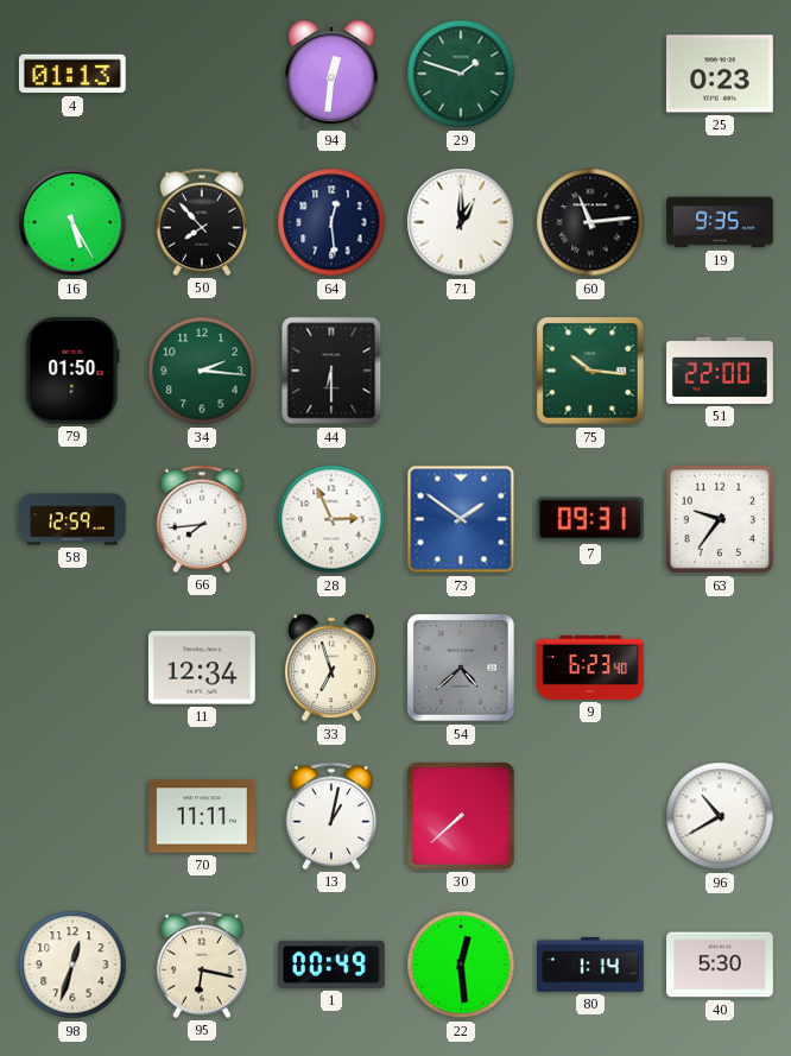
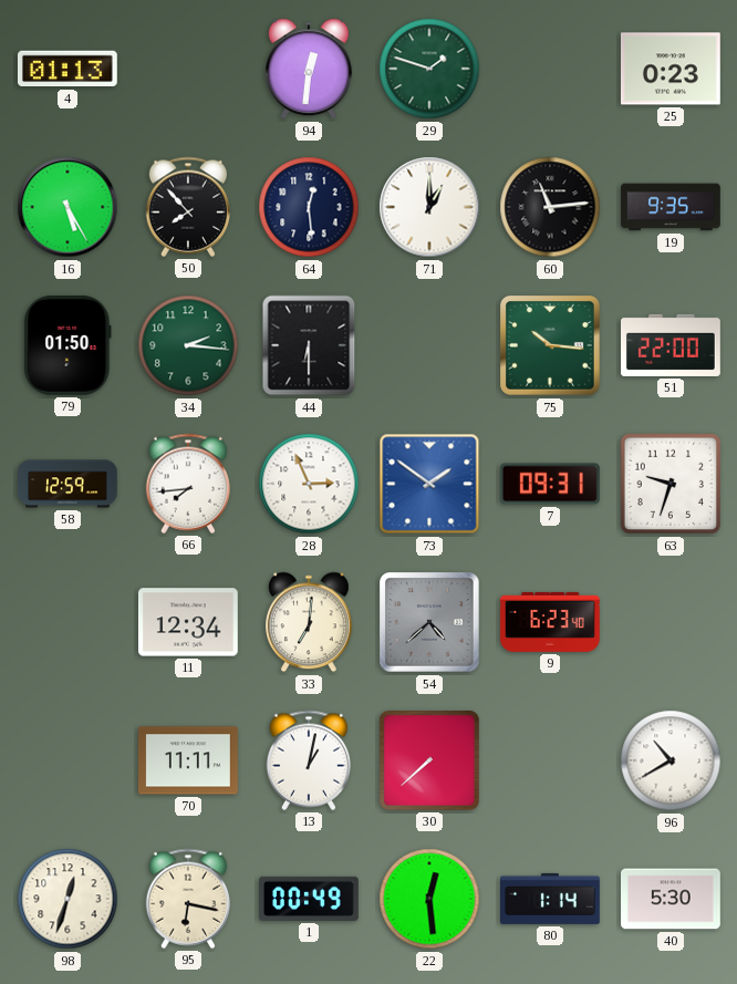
63: 9:36 -> 9:33 (671, 484)
33: 6:57 -> 7:01 (309, 622)
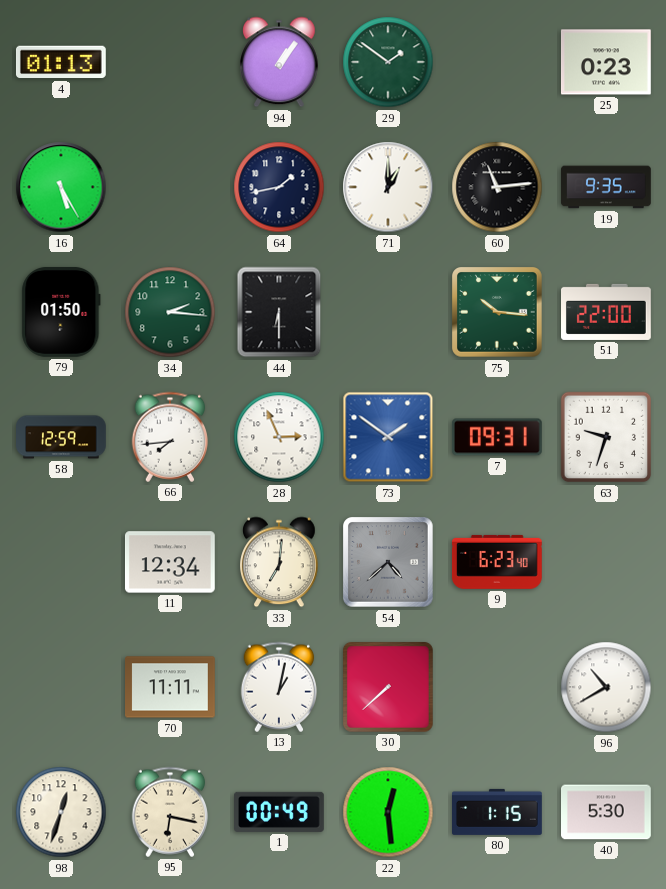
94: 12:31 -> 1:06 (279, 62)
29: 1:48 -> 1:51 (388, 62)
50: 7:53 -> none (188, 207)
64: 12:29 -> 1:43 (279, 187)
80: 1:14 -> 1:15 (498, 812)
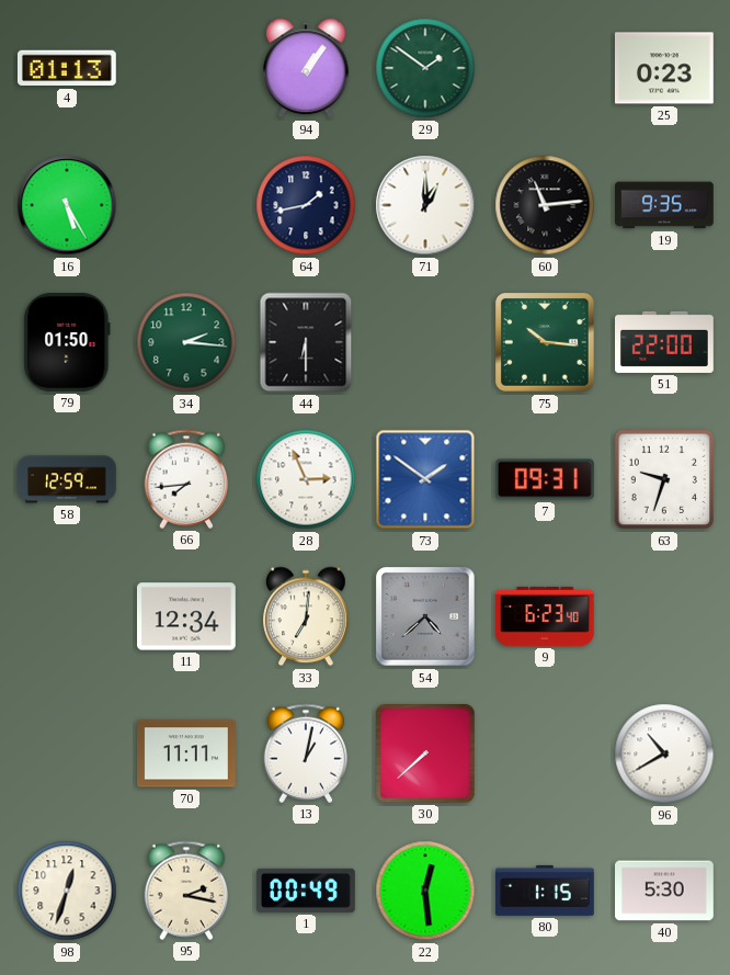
95: 6:17 -> 2:17 (186, 891)
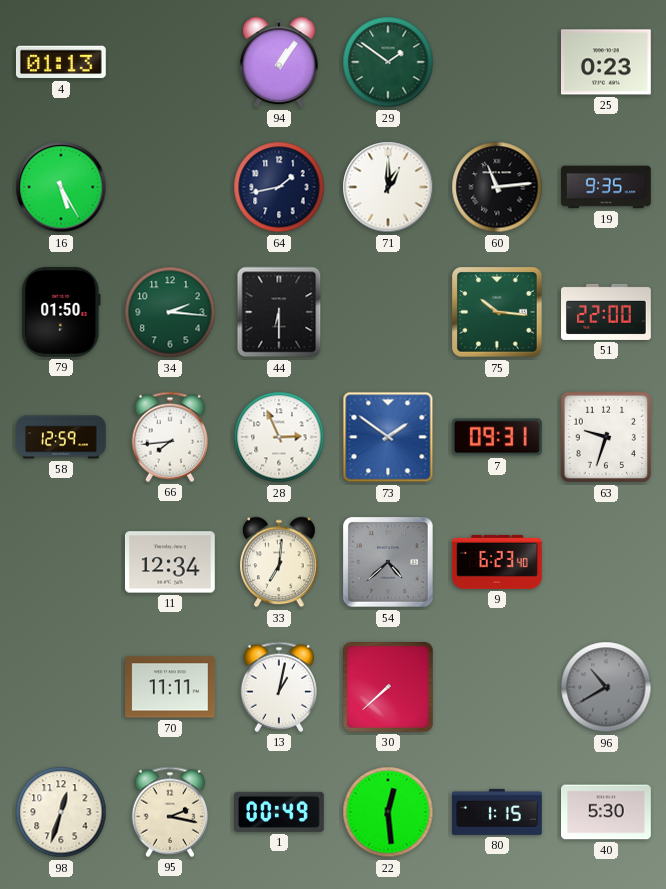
96 dial: white -> grey (606, 687)
